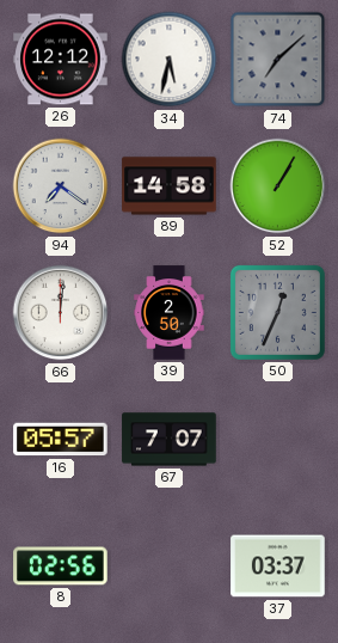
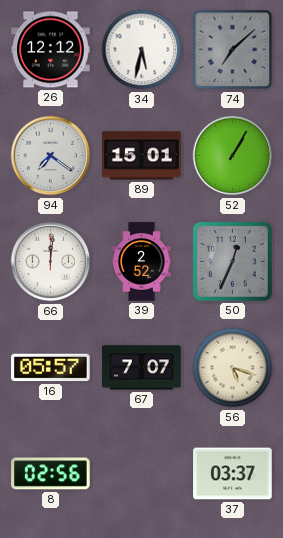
89: 14:58 -> 15:01 (142, 156)
39: 2:50 -> 2:52 (142, 262)
56: none -> 5:18 (233, 368)
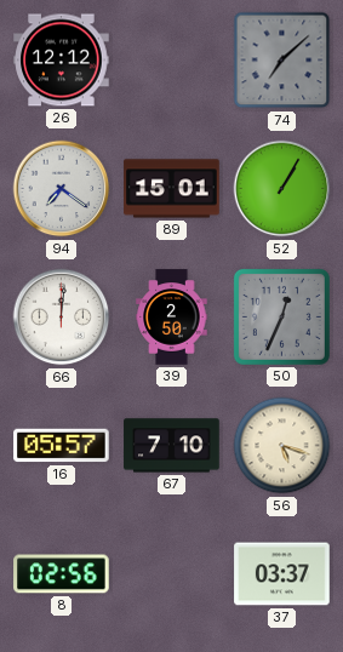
34: 5:32 -> none (142, 50)
39: 2:52 -> 2:50 (172, 318)
67: 7:07 -> 7:10 (172, 446)
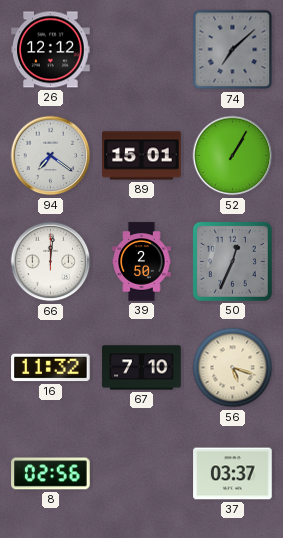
16: 05:57 -> 11:32 (51, 368)
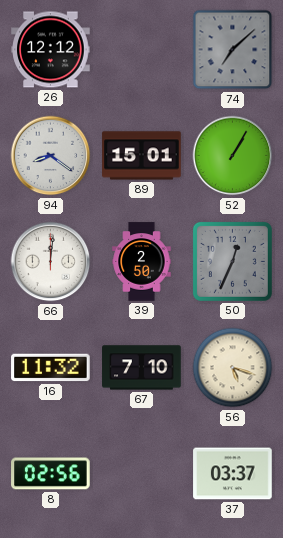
94: 7:21 -> 8:21 (51, 156)
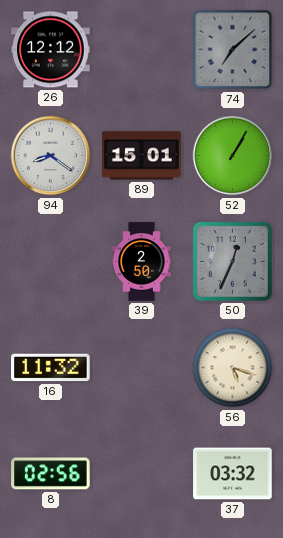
66: 12:01 -> none (51, 262)
67: 7:10 -> none (142, 368)
37: 03:37 -> 03:32 (233, 474)
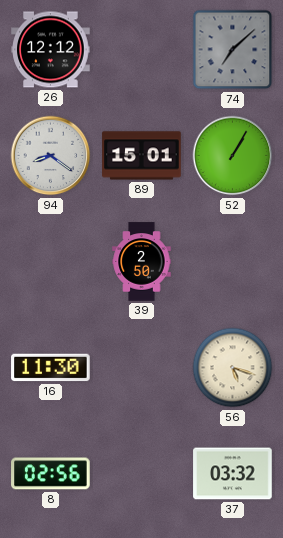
50: 12:34 -> none (232, 261)
16: 11:32 -> 11:30 (51, 368)
